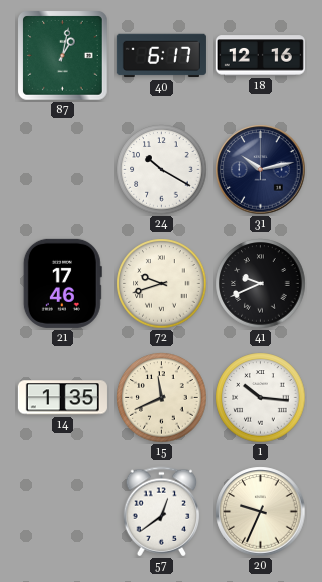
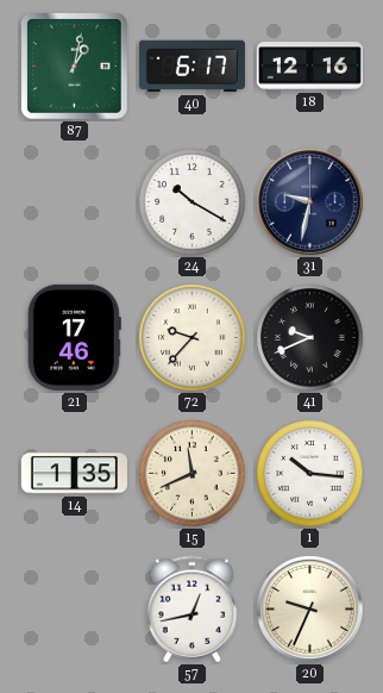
31: 10:13 -> 9:32 (310, 202)
72: 9:42 -> 9:37 (193, 338)
57: 12:39 -> 12:43 (193, 610)
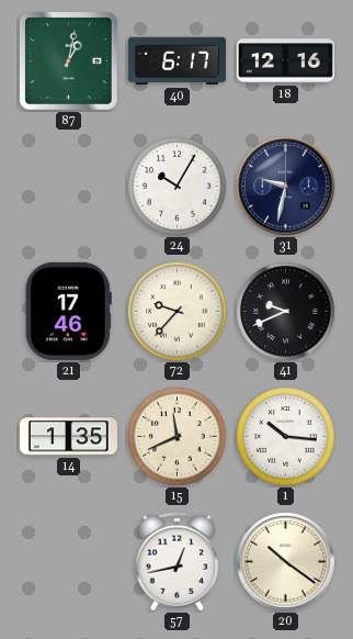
24: 10:20 -> 10:05 (178, 187)
20: 9:34 -> 10:21 (286, 562)
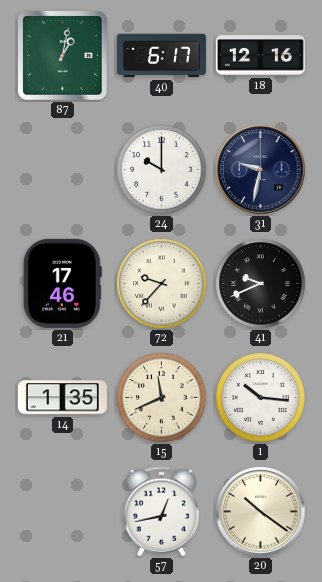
24: 10:05 -> 10:00 (162, 170)
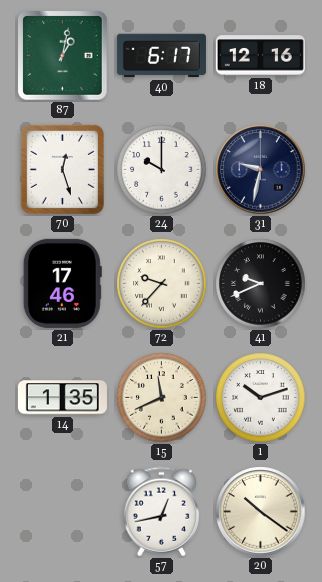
70: none -> 12:27 (62, 169)
1: 10:16 -> 10:12 (261, 398)
